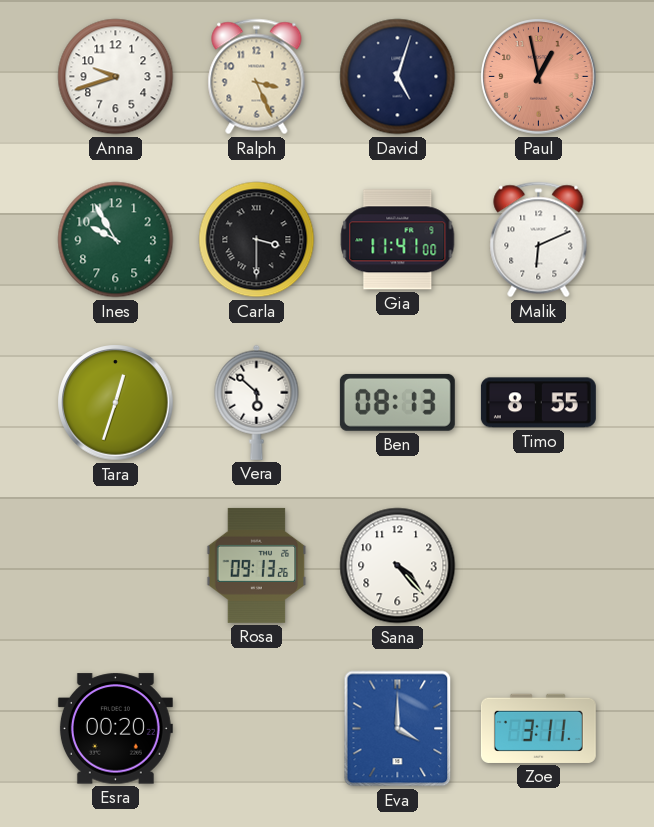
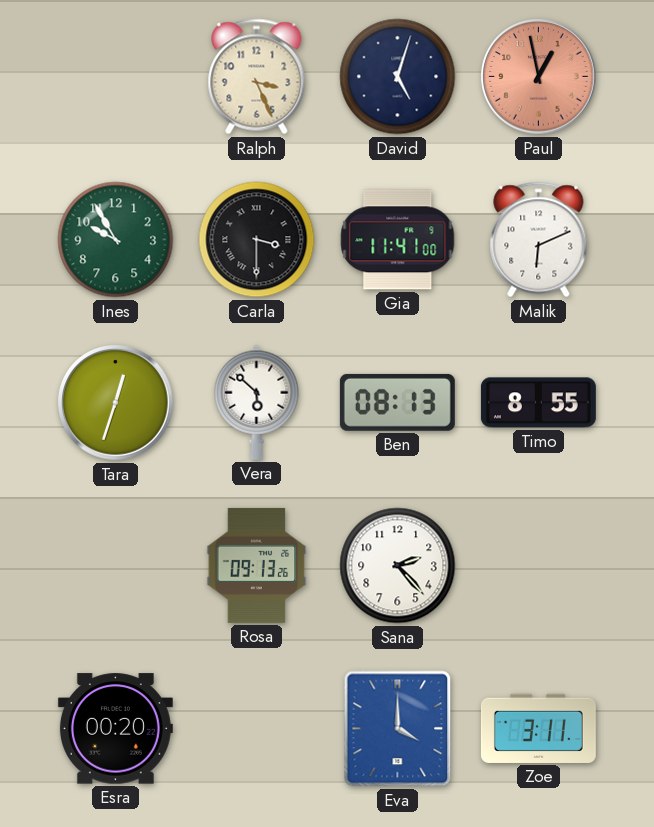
Anna: 9:42 -> none (116, 77)
Sana: 4:23 -> 2:23 (398, 566)
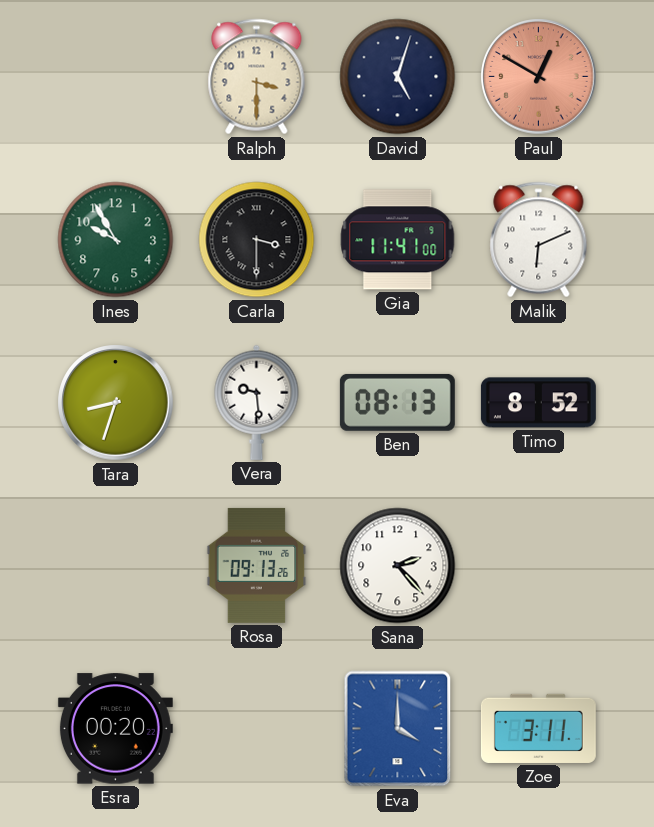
Ralph: 3:26 -> 3:30 (257, 77)
Paul: 12:58 -> 12:50 (539, 77)
Tara: 12:33 -> 8:33 (116, 403)
Vera: 5:52 -> 9:29 (257, 402)
Timo: 8:55 -> 8:52 (538, 403)
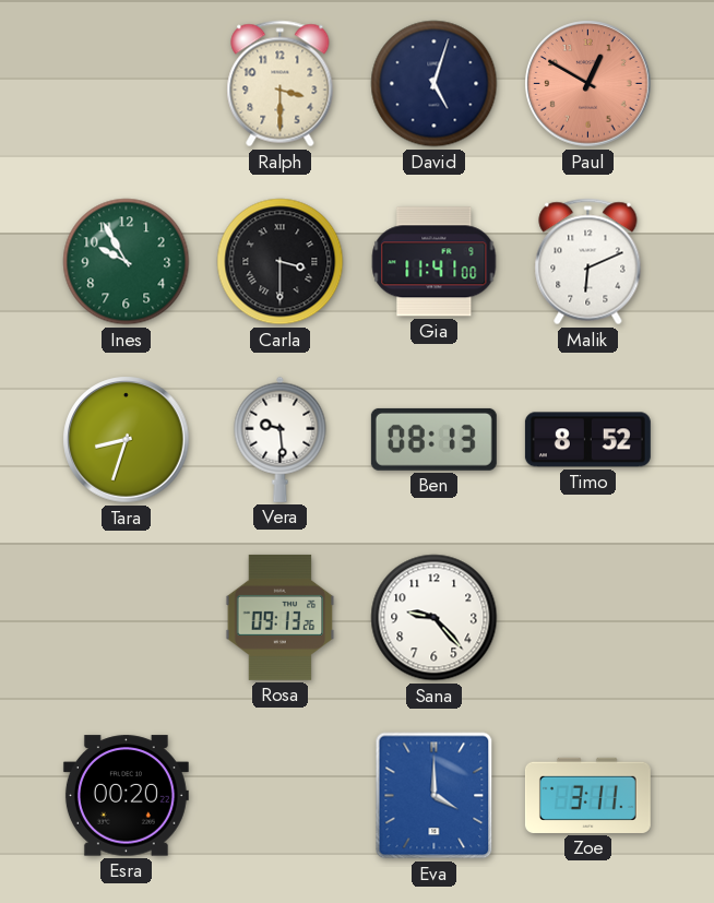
Sana: 2:23 -> 9:23 (435, 618)
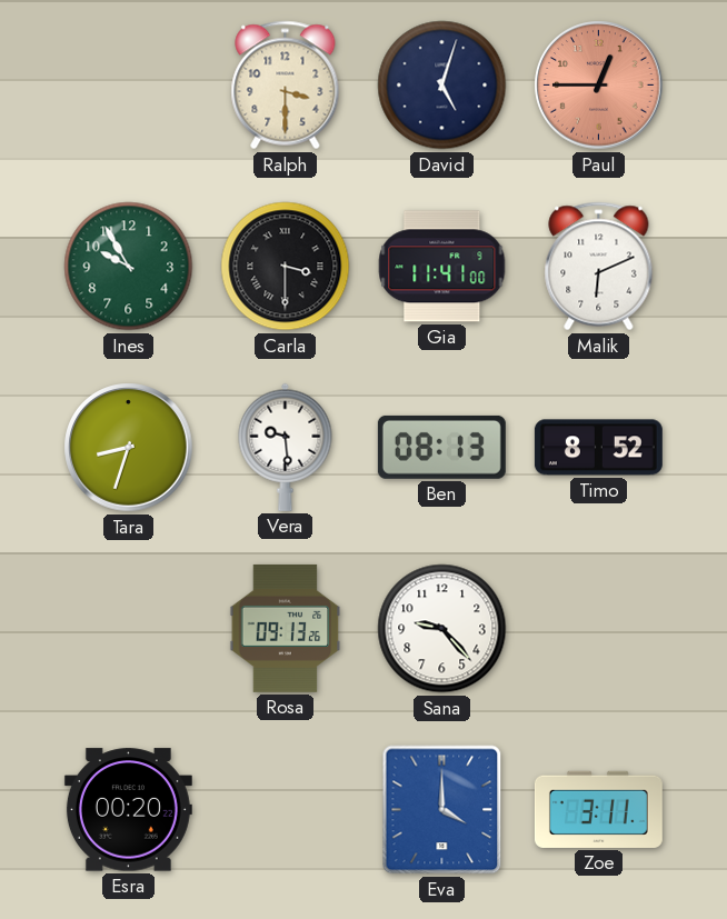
Paul: 12:50 -> 12:45 (599, 86)
